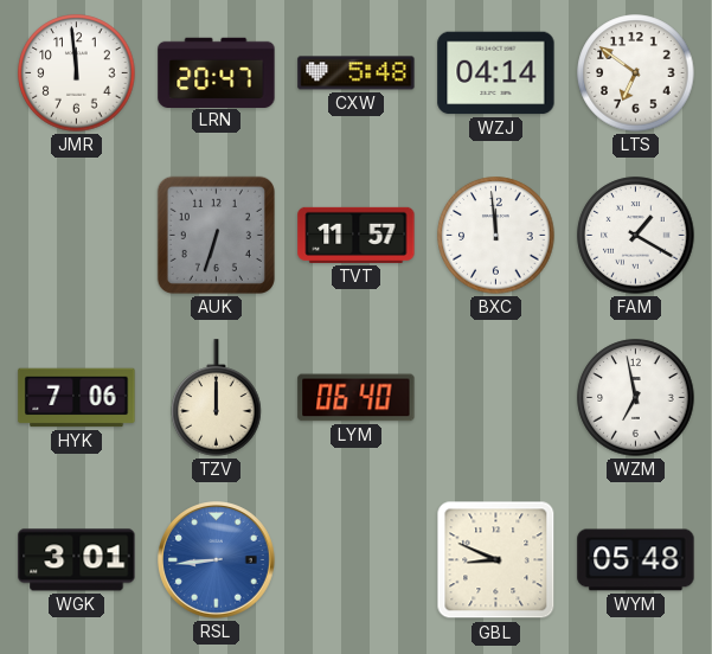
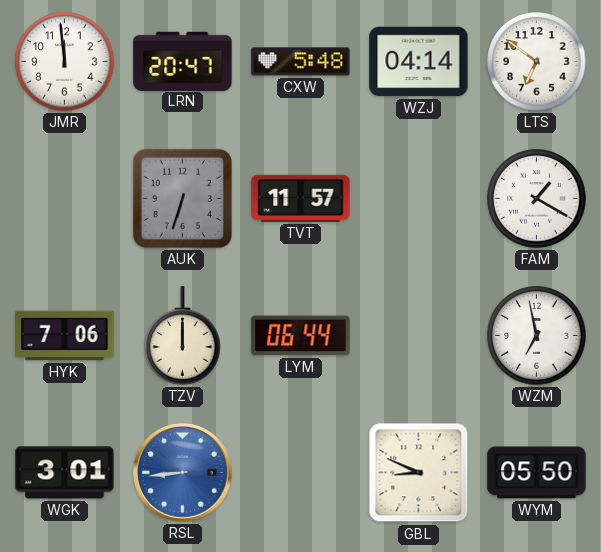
BXC: 11:59 -> none (496, 236)
LYM: 06:40 -> 06:44 (301, 336)
WYM: 05:48 -> 05:50 (537, 473)
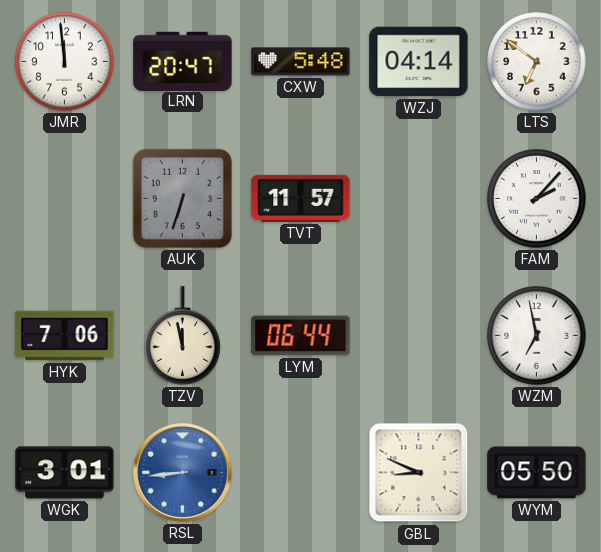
FAM: 1:20 -> 2:07 (537, 199)
TZV: 12:00 -> 11:58 (183, 336)
